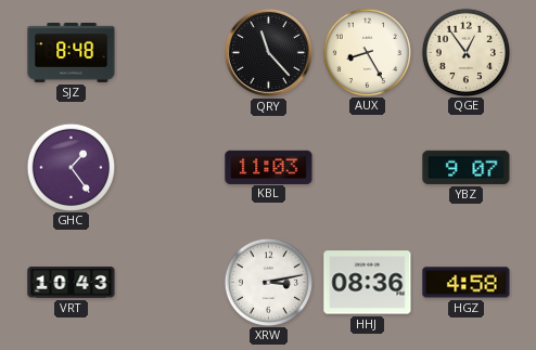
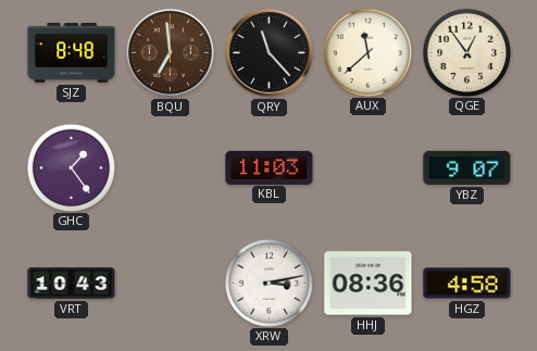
BQU: none -> 6:59 (170, 52)
AUX: 8:25 -> 11:38 (367, 52)
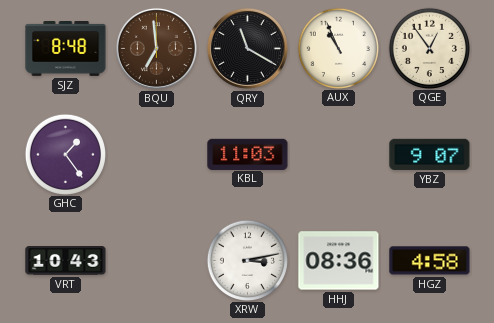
QRY: 11:23 -> 11:20 (247, 48)
AUX: 11:38 -> 10:56 (338, 48)
